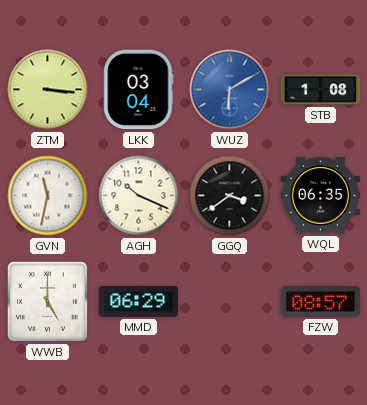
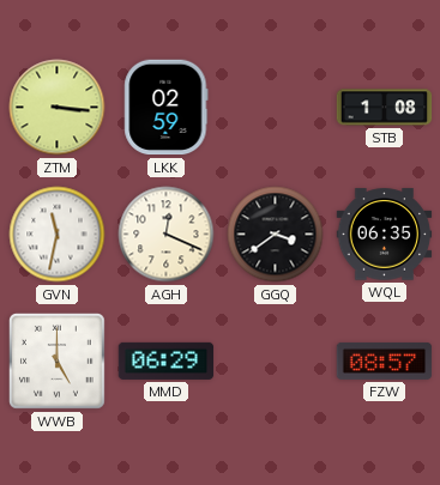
LKK: 03:04 -> 02:59 (167, 108)
WUZ: 6:10 -> none (230, 90)
AGH: 10:19 -> 12:19 (167, 235)
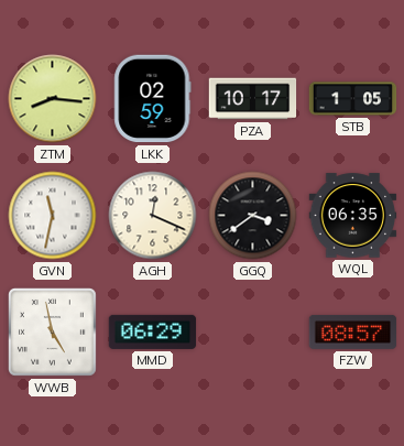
ZTM: 3:16 -> 8:16 (53, 99)
PZA: none -> 10:17 (253, 99)
STB: 1:08 -> 1:05 (353, 99)
WWB: 5:00 -> 4:58 (52, 331)
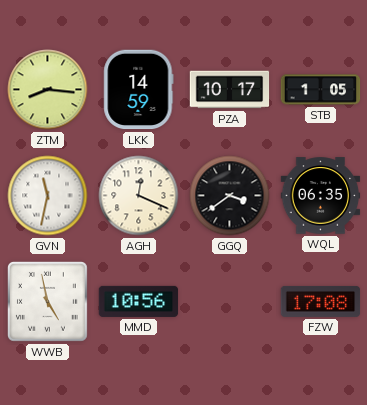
LKK: 02:59 -> 14:59 (139, 90)
MMD: 06:29 -> 10:56 (139, 301)
FZW: 08:57 -> 17:08 (321, 301)
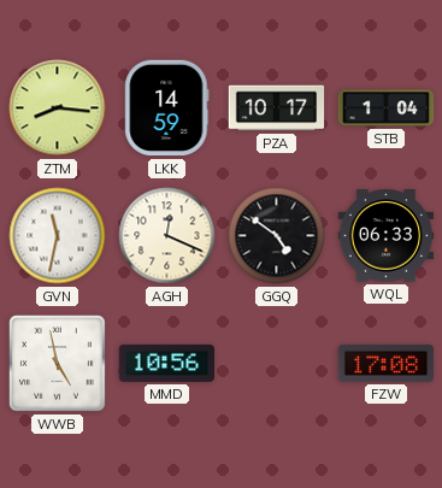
STB: 1:05 -> 1:04 (387, 108)
GGQ: 3:39 -> 4:51 (277, 236)
WQL: 06:35 -> 06:33 (387, 236)
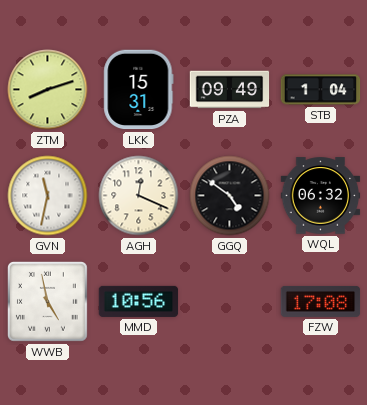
ZTM: 8:16 -> 8:12 (48, 90)
LKK: 14:59 -> 15:31 (139, 90)
PZA: 10:17 -> 09:49 (230, 90)
WQL: 06:33 -> 06:32 (321, 196)
